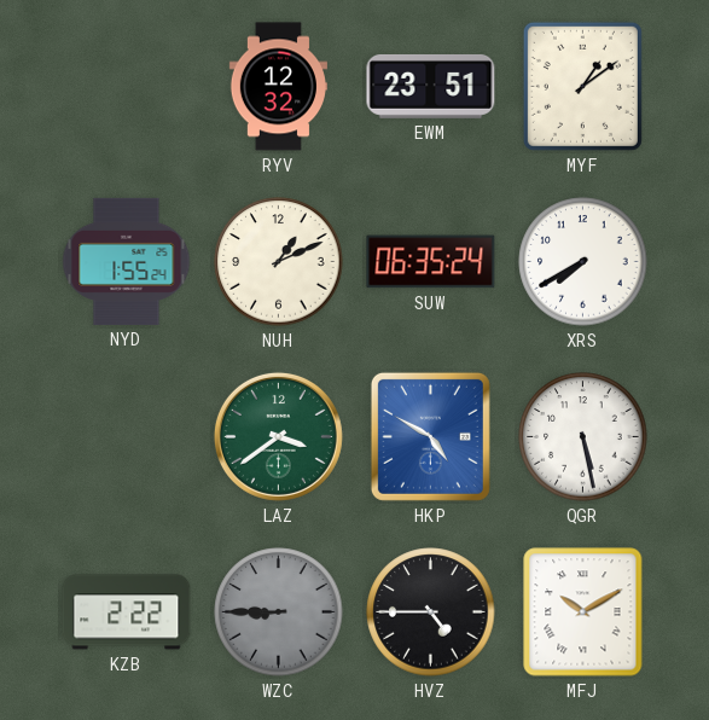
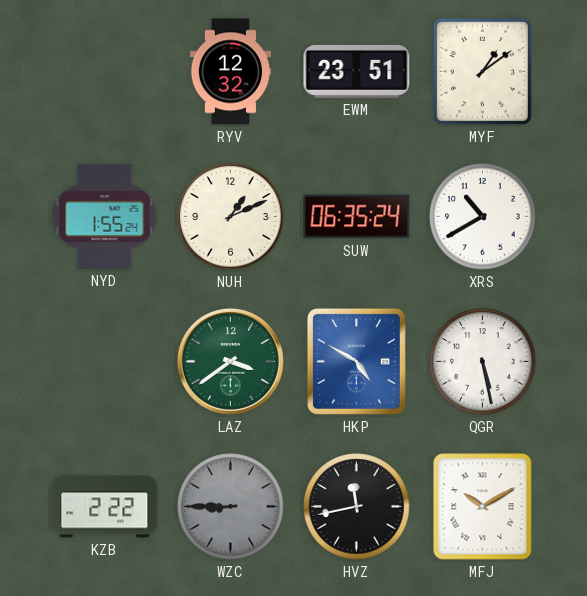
XRS: 7:40 -> 10:40 (483, 217)
HVZ: 4:45 -> 11:43 (357, 507)
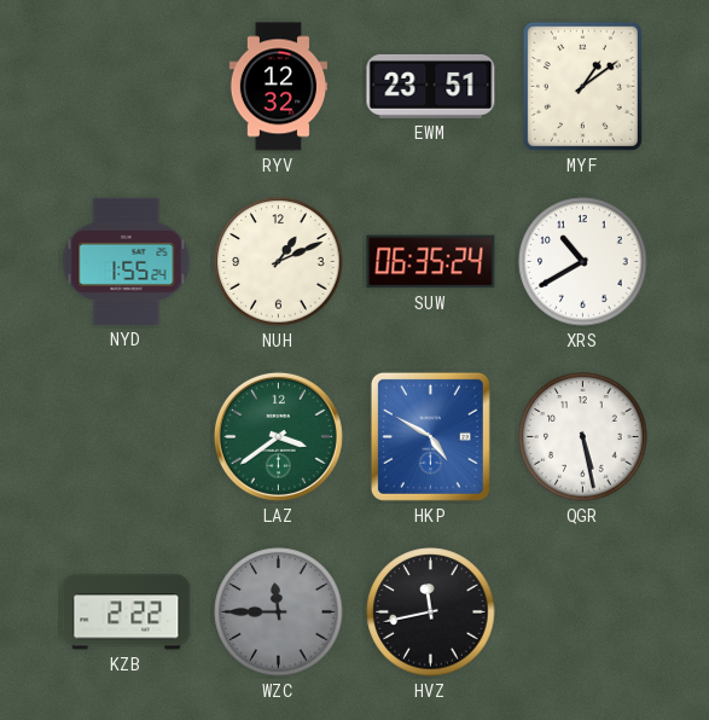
WZC: 8:45 -> 11:45 (279, 612)
MFJ: 10:10 -> none (483, 507)
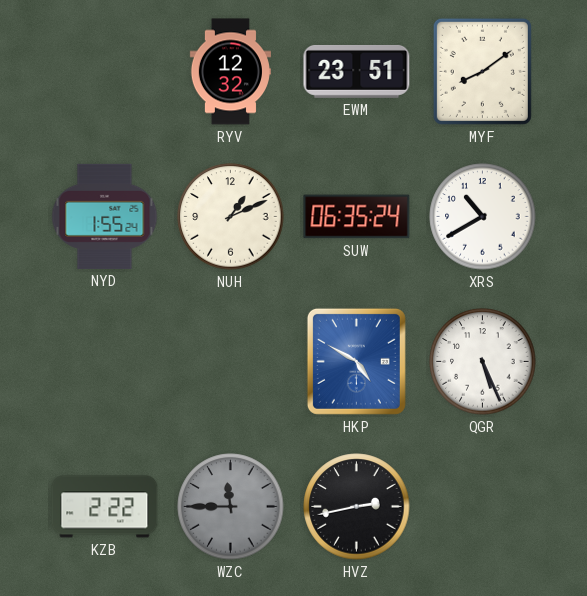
MYF: 1:09 -> 8:09 (482, 71)
LAZ: 3:39 -> none (278, 436)
QGR: 5:28 -> 5:26 (483, 362)
HVZ: 11:43 -> 2:43 (357, 507)
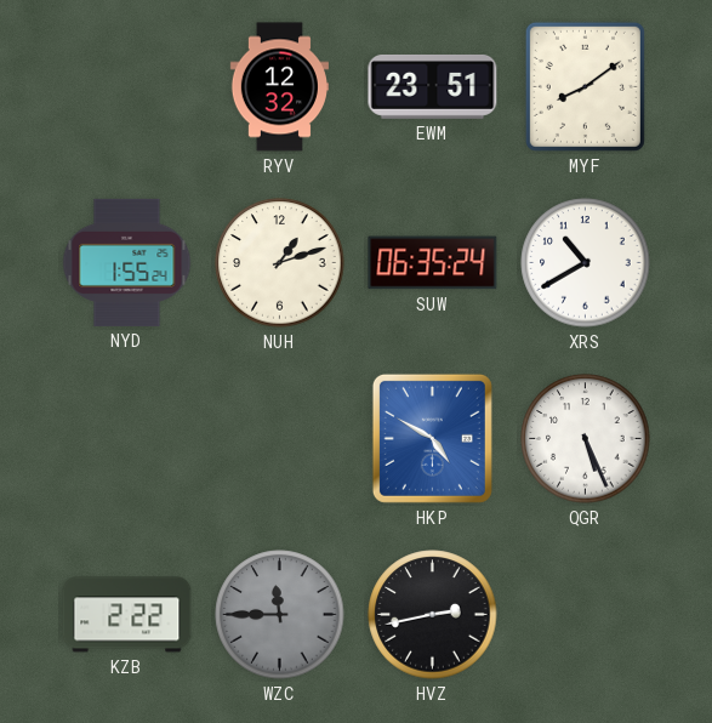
NUH: 1:11 -> 1:12 (280, 263)
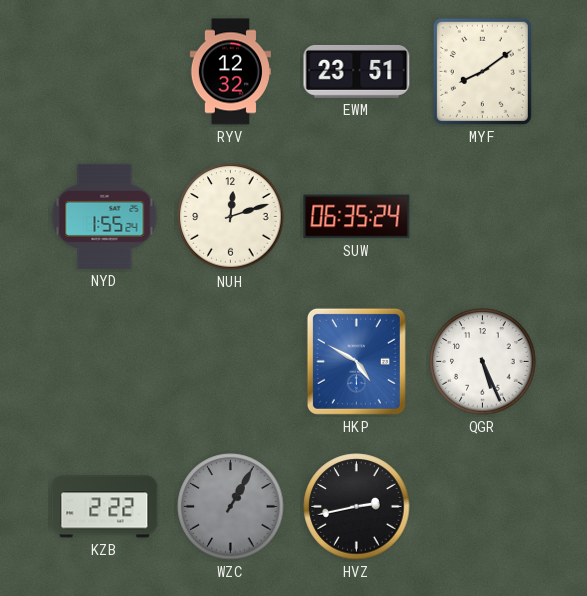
NUH: 1:12 -> 12:12 (231, 217)
XRS: 10:40 -> none (586, 263)
WZC: 11:45 -> 1:05 (231, 507)
